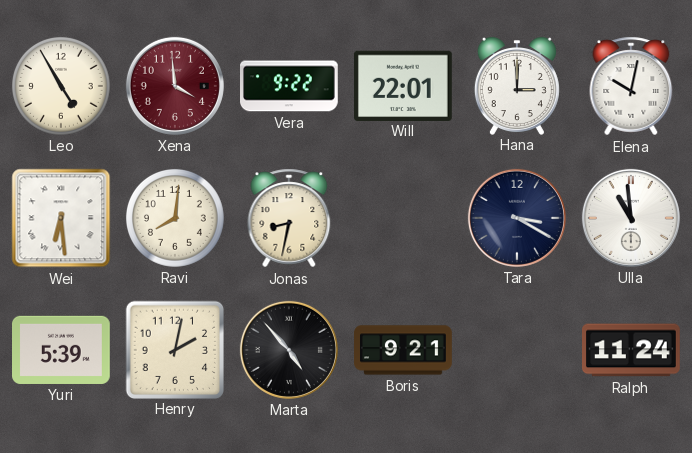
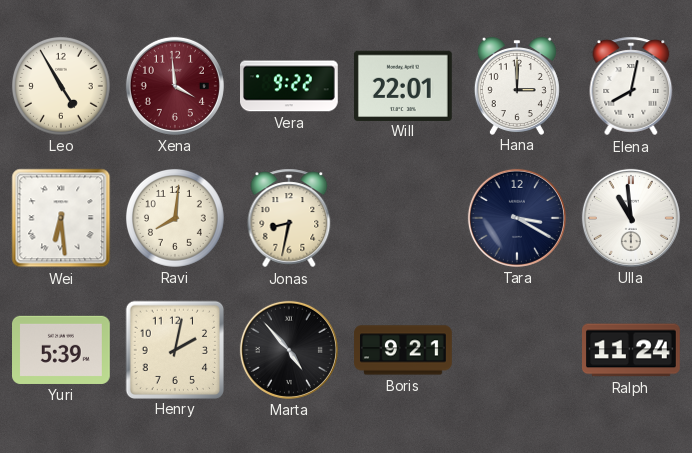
Elena: 10:02 -> 8:02 (631, 86)
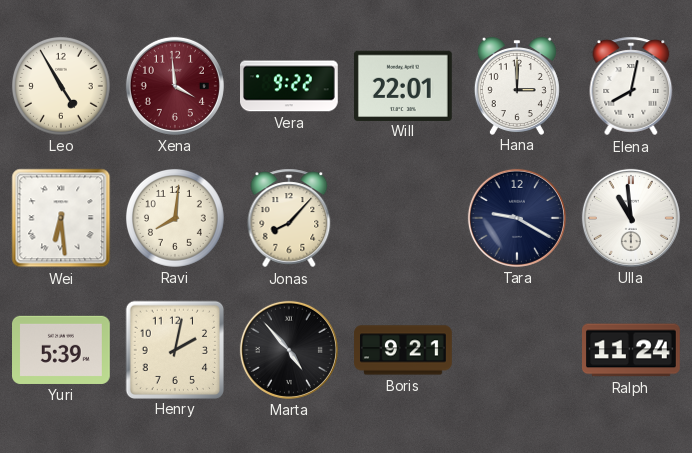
Jonas: 8:32 -> 8:07 (289, 218)
Tara: 3:20 -> 9:20 (517, 218)
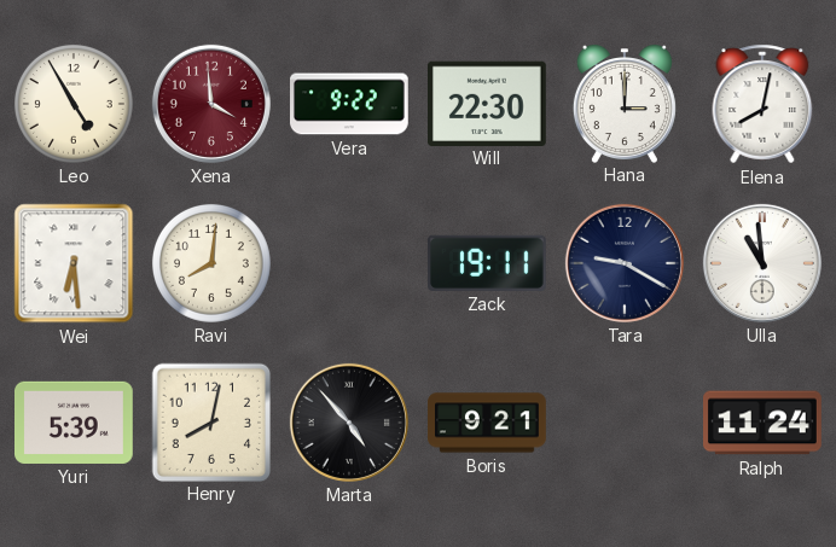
Will: 22:01 -> 22:30 (488, 103)
Jonas: 8:07 -> none (289, 218)
Zack: none -> 19:11 (488, 263)
Henry: 2:02 -> 8:02 (210, 421)
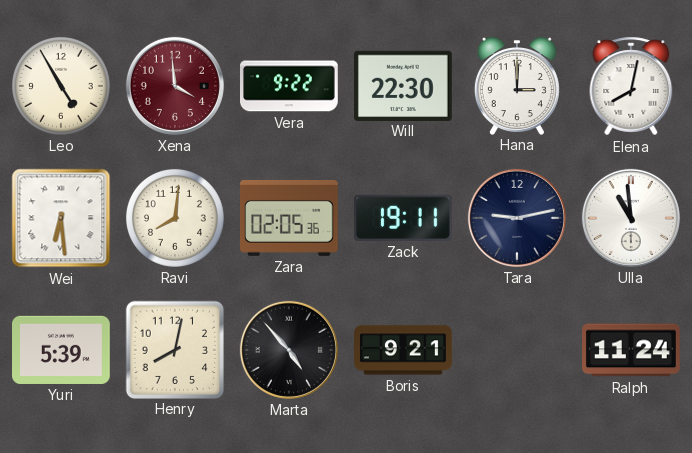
Zara: none -> 02:05 (290, 218)
Tara: 9:20 -> 9:13 (517, 218)
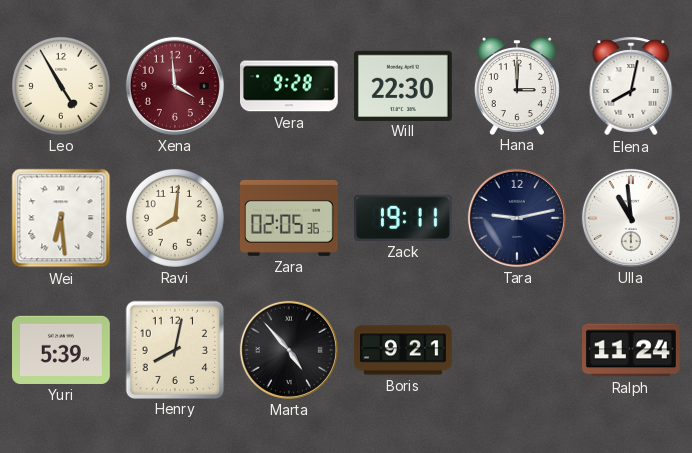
Vera: 9:22 -> 9:28 (290, 86)
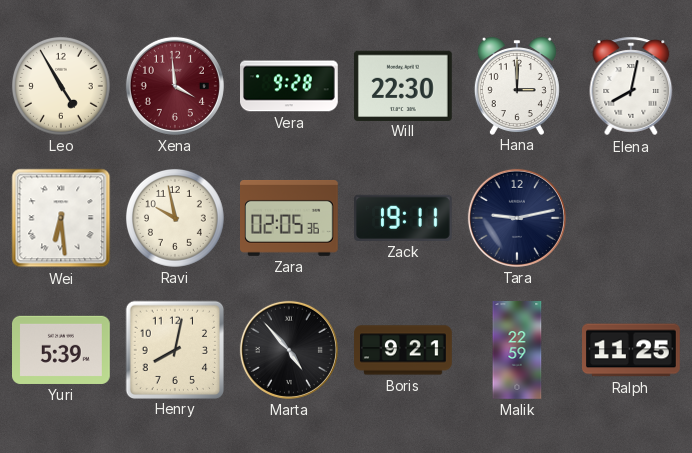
Ravi: 8:01 -> 9:58 (175, 218)
Ulla: 10:59 -> none (631, 218)
Malik: none -> 22:59 (517, 350)
Ralph: 11:24 -> 11:25 (632, 350)
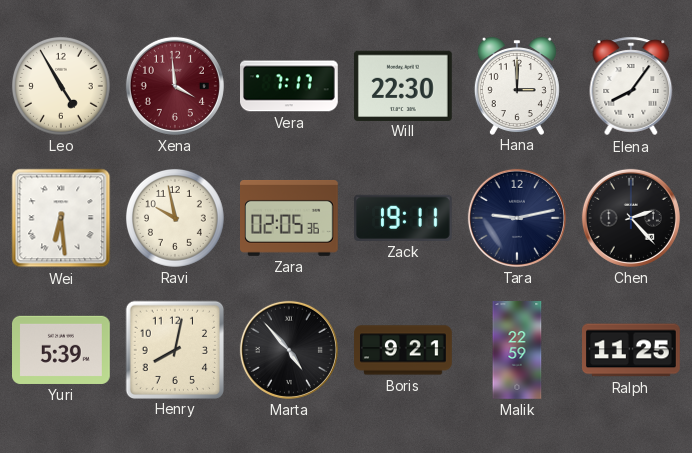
Vera: 9:28 -> 7:17 (290, 86)
Elena: 8:02 -> 8:06 (631, 86)
Chen: none -> 2:23 (631, 218)
